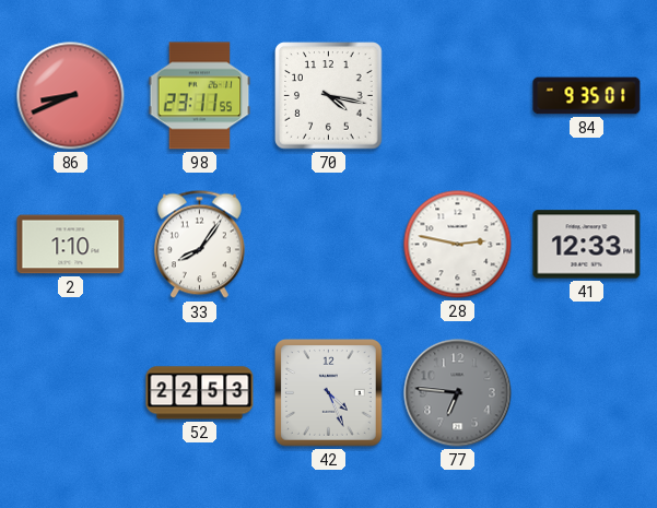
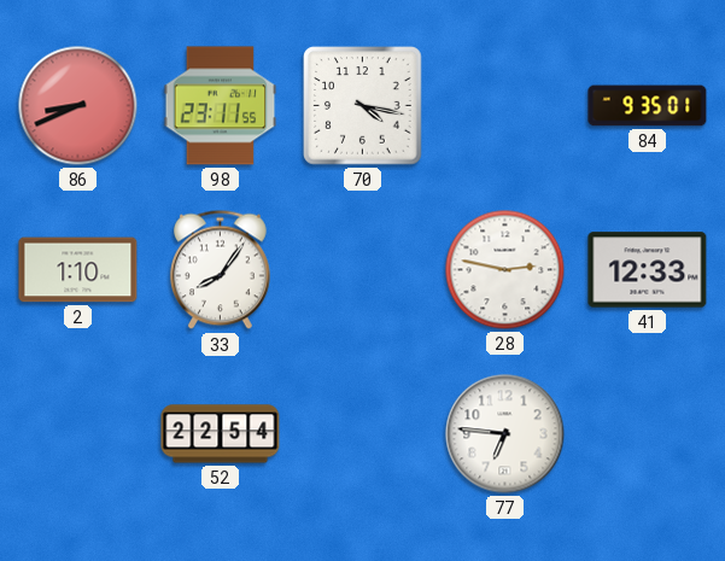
52: 22:53 -> 22:54 (221, 434)
42: 4:26 -> none (329, 393)
77 dial: grey -> white (505, 434)
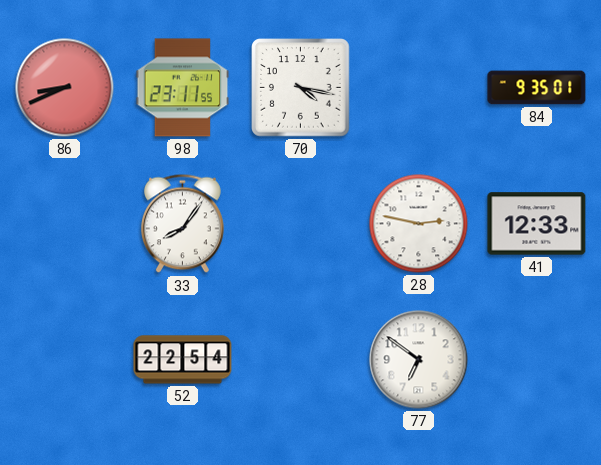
2: 1:10 -> none (78, 270)
77: 6:46 -> 6:51 (419, 360)
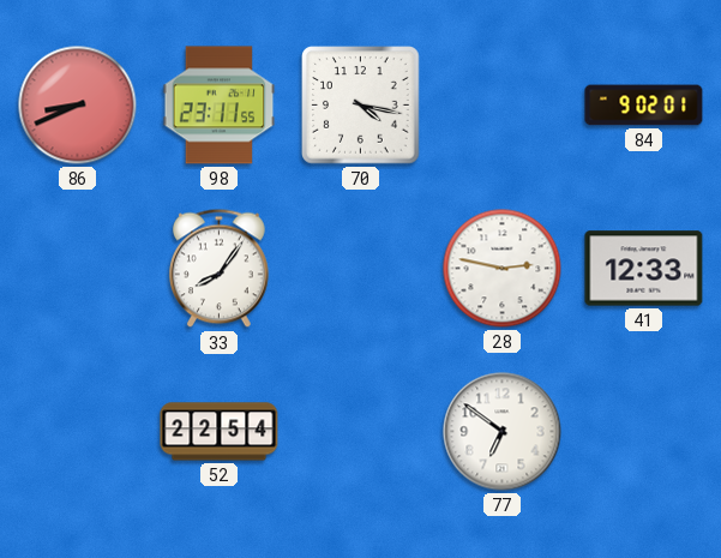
84: 9:35 -> 9:02 (644, 106)
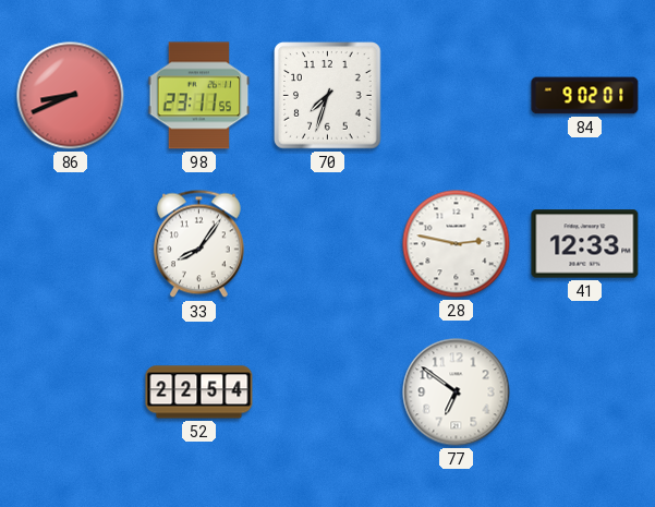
70: 4:17 -> 7:33 (328, 96)
